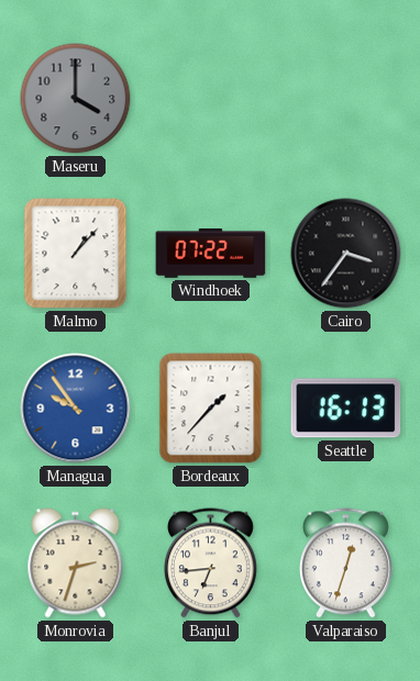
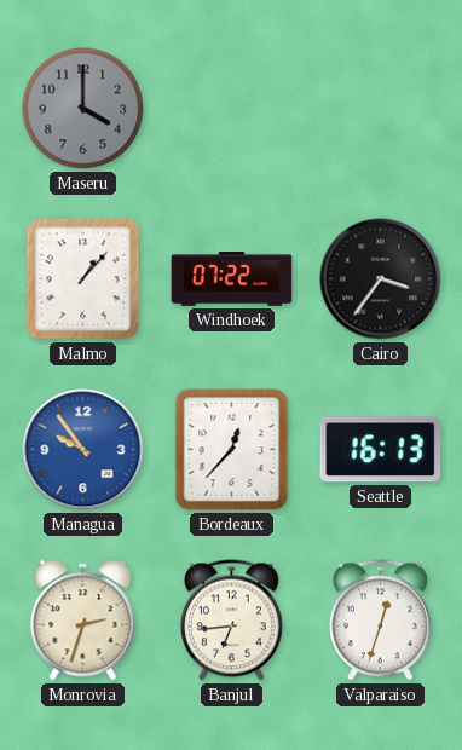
Bordeaux: 1:37 -> 12:37 (232, 450)
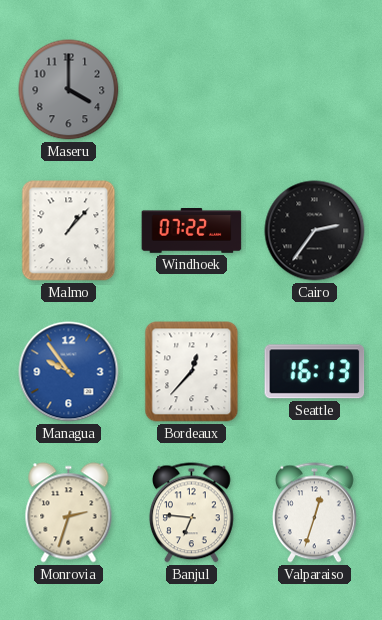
Cairo: 3:36 -> 2:36 (315, 231)
Banjul: 6:44 -> 6:46 (191, 513)
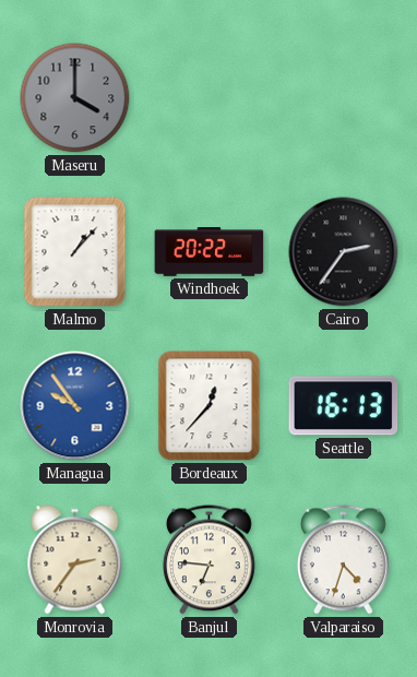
Windhoek: 07:22 -> 20:22 (210, 252)
Monrovia: 2:33 -> 2:36 (75, 560)
Valparaiso: 12:33 -> 4:33 (343, 560)
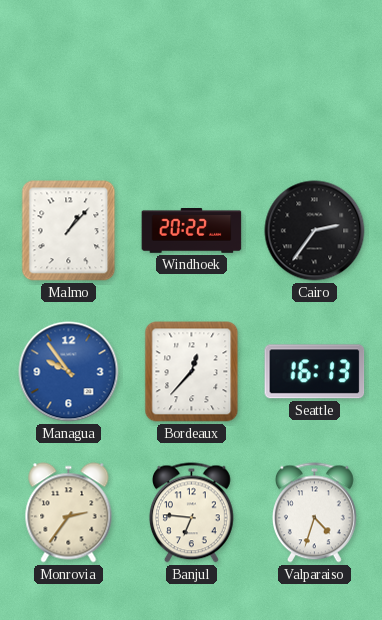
Maseru: 4:00 -> none (75, 98)
